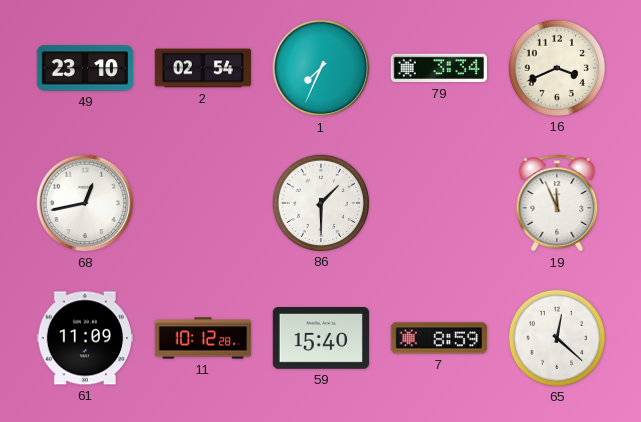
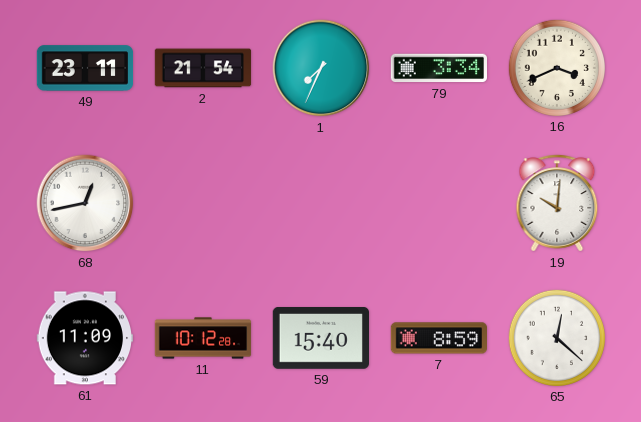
49: 23:10 -> 23:11 (85, 68)
2: 02:54 -> 21:54 (203, 68)
86: 1:30 -> none (320, 202)
19: 11:56 -> 10:01 (557, 203)
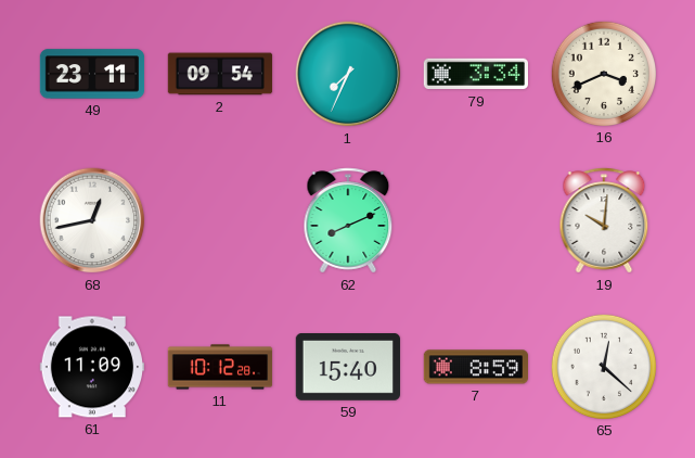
2: 21:54 -> 09:54 (220, 74)
62: none -> 8:11 (348, 220)
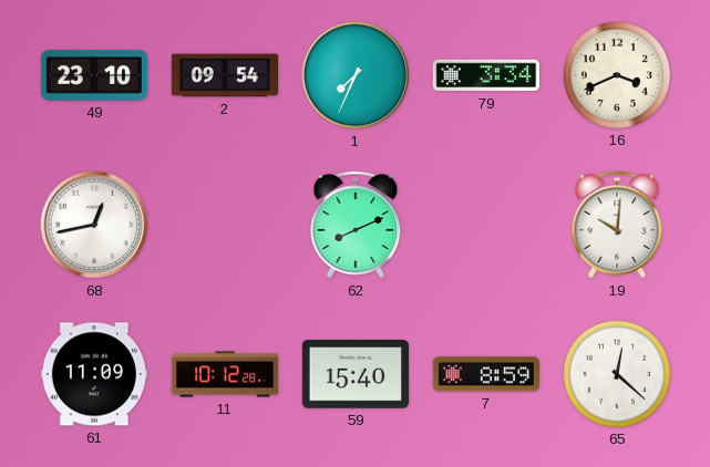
49: 23:11 -> 23:10 (94, 75)
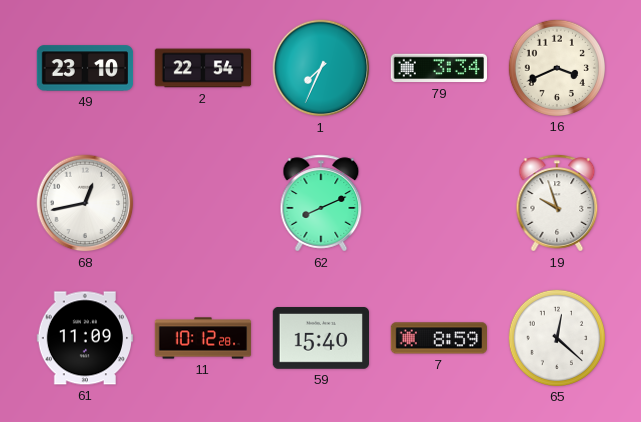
2: 09:54 -> 22:54 (203, 68)
19: 10:01 -> 9:57 (557, 203)
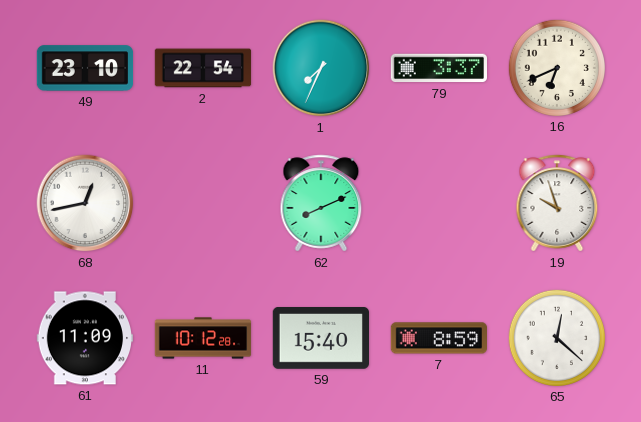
79: 3:34 -> 3:37 (438, 68)
16: 3:41 -> 6:41 (556, 67)
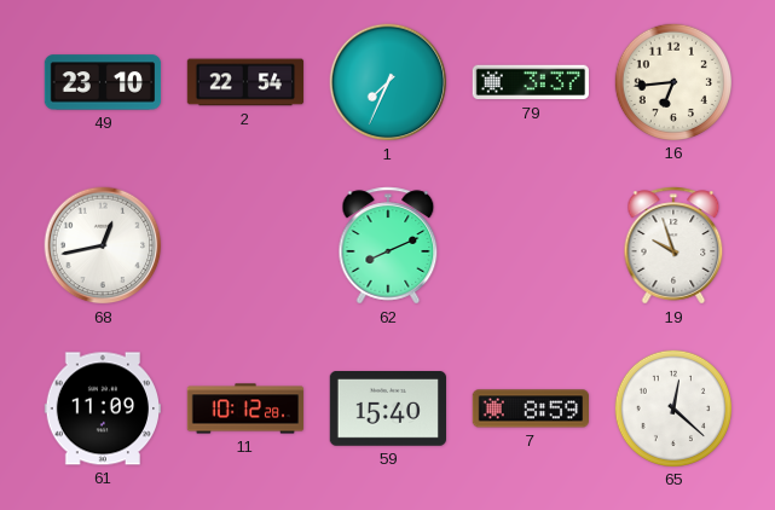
16: 6:41 -> 6:44 (672, 81)
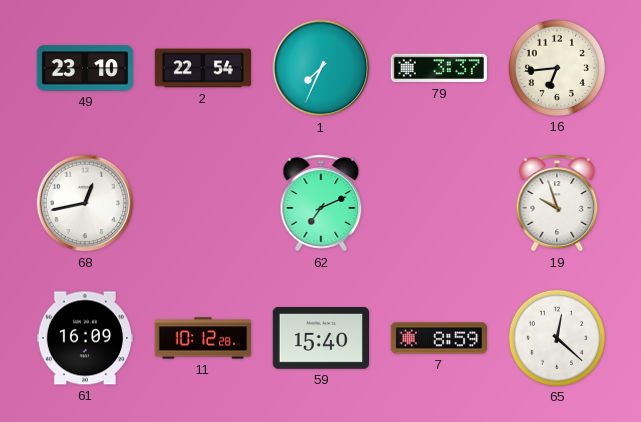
62: 8:11 -> 7:11 (321, 203)
61: 11:09 -> 16:09 (84, 338)
